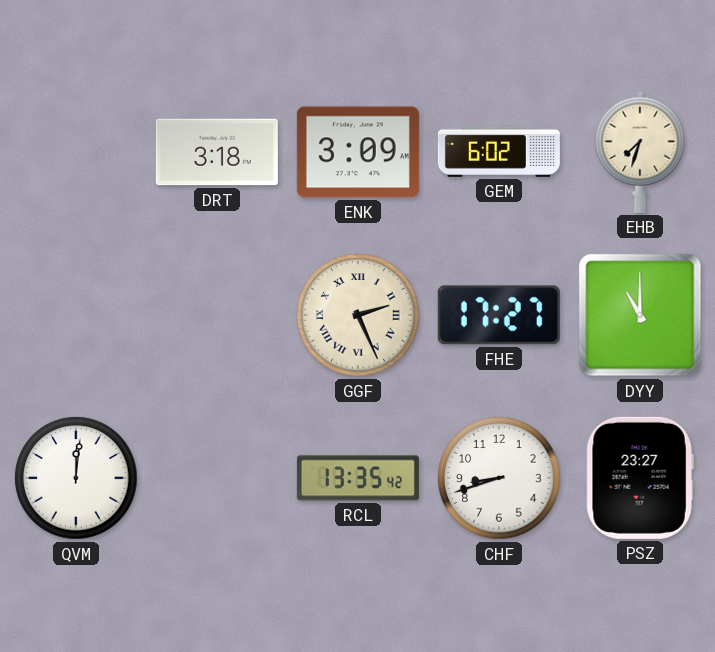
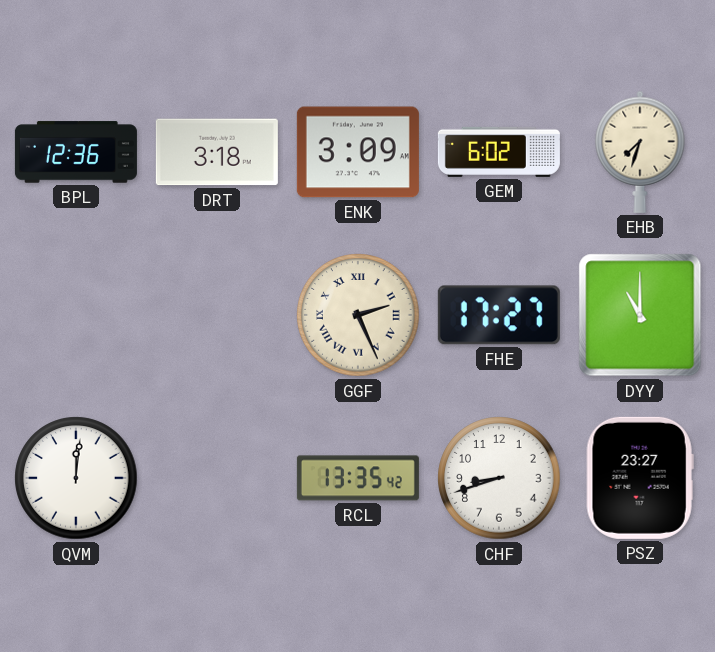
BPL: none -> 12:36 (76, 152)
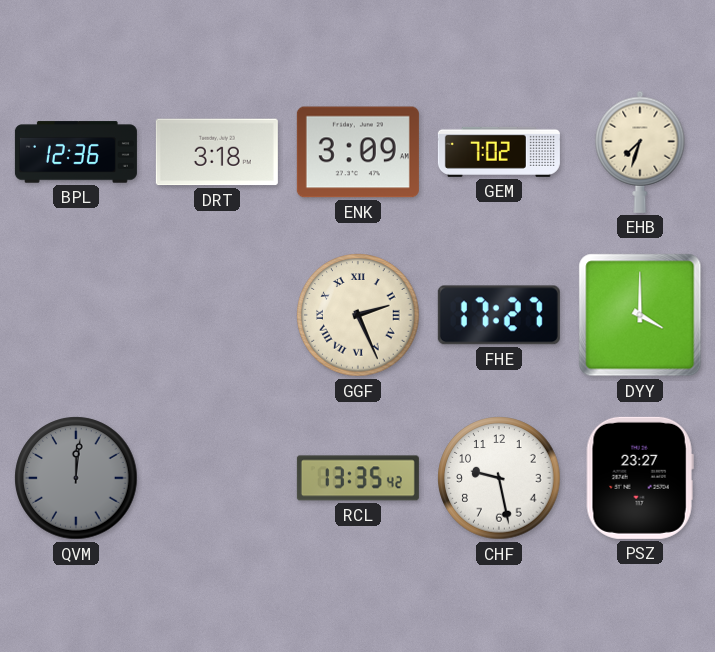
GEM: 6:02 -> 7:02 (499, 152)
DYY: 11:00 -> 4:00 (640, 315)
QVM dial: white -> grey (76, 478)
CHF: 8:42 -> 9:28 (499, 478)
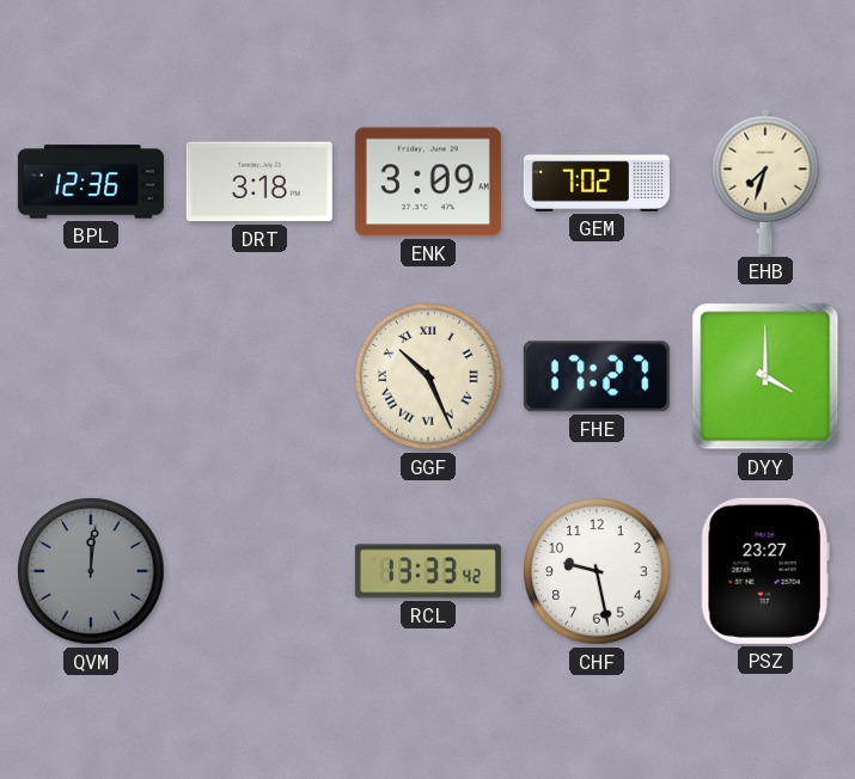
GGF: 2:26 -> 10:26 (428, 376)
RCL: 13:35 -> 13:33 (428, 571)
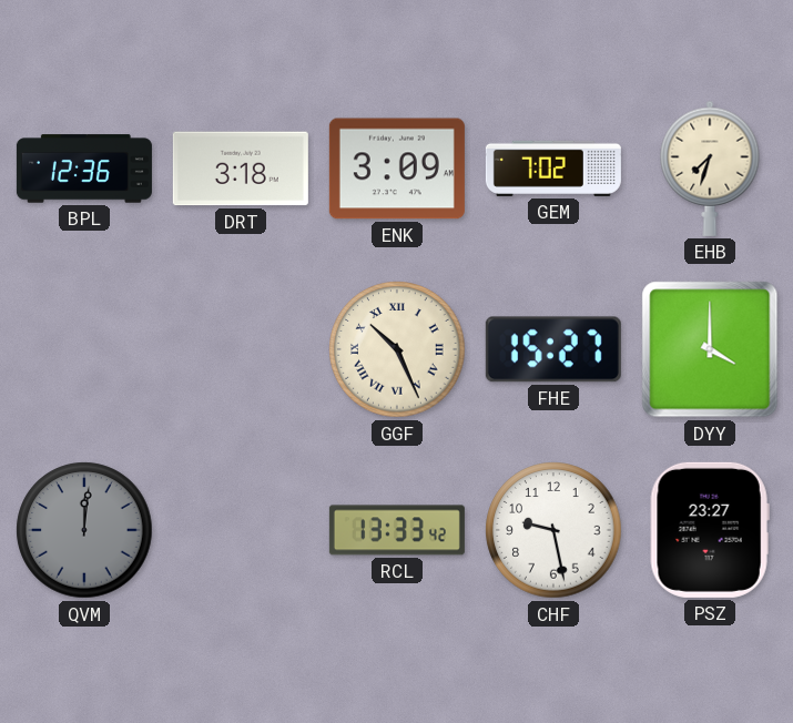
FHE: 17:27 -> 15:27 (553, 349)
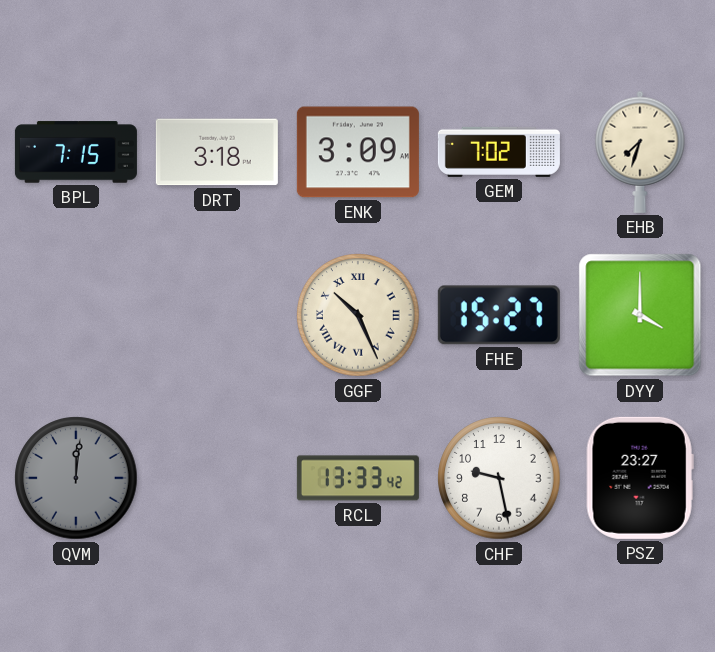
BPL: 12:36 -> 7:15 (76, 152)
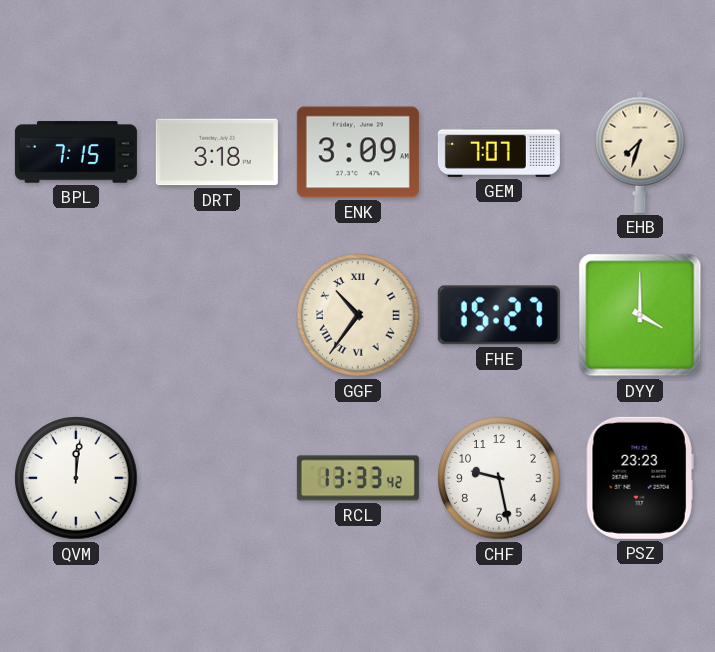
GEM: 7:02 -> 7:07 (499, 152)
GGF: 10:26 -> 10:36 (358, 315)
QVM dial: grey -> white (76, 478)
PSZ: 23:27 -> 23:23 (640, 478)
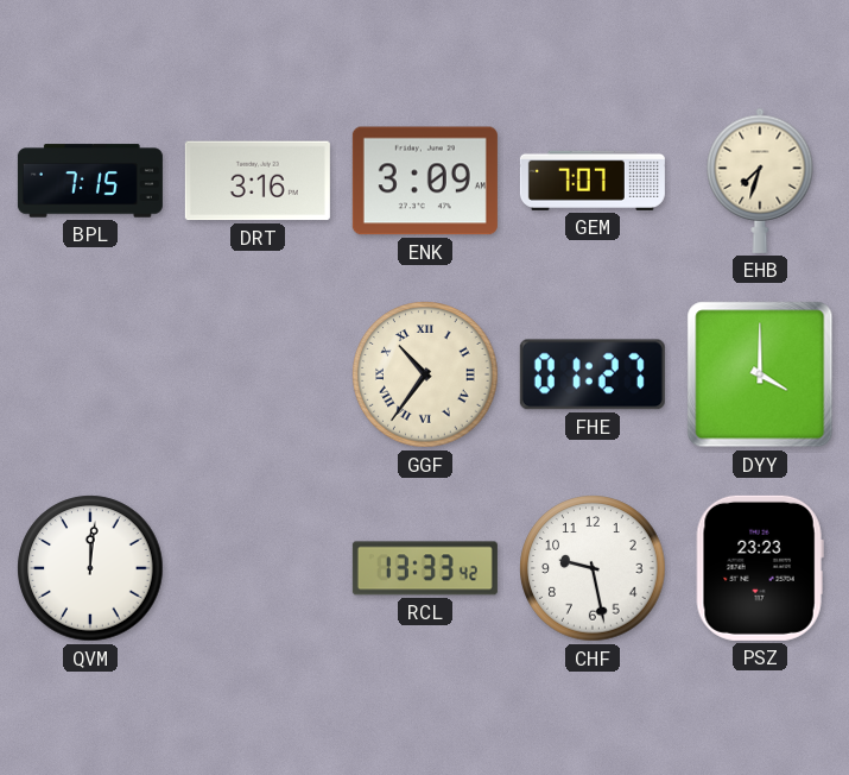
DRT: 3:18 -> 3:16 (258, 181)
FHE: 15:27 -> 01:27 (593, 374)
